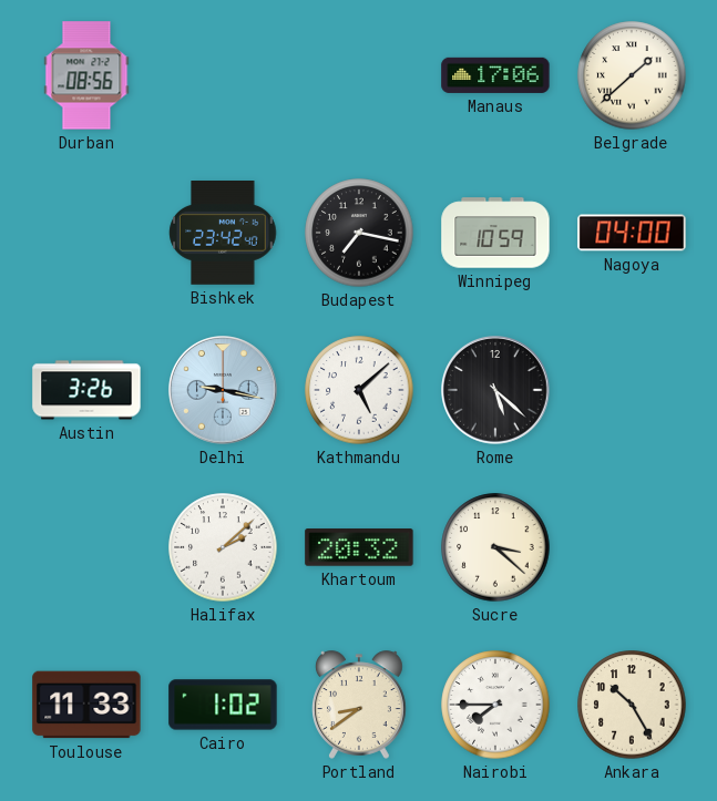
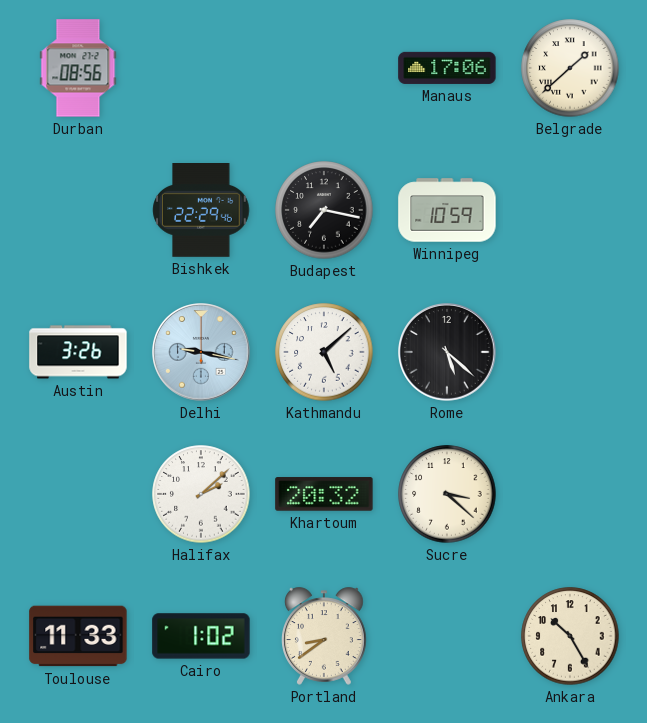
Bishkek: 23:42 -> 22:29 (201, 211)
Nagoya: 04:00 -> none (632, 233)
Nairobi: 7:45 -> none (495, 705)
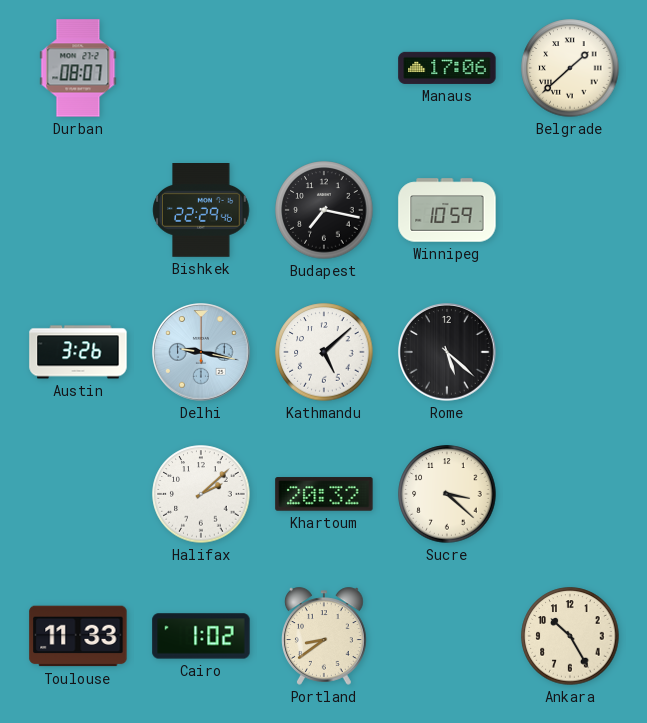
Durban: 08:56 -> 08:07 (78, 68)
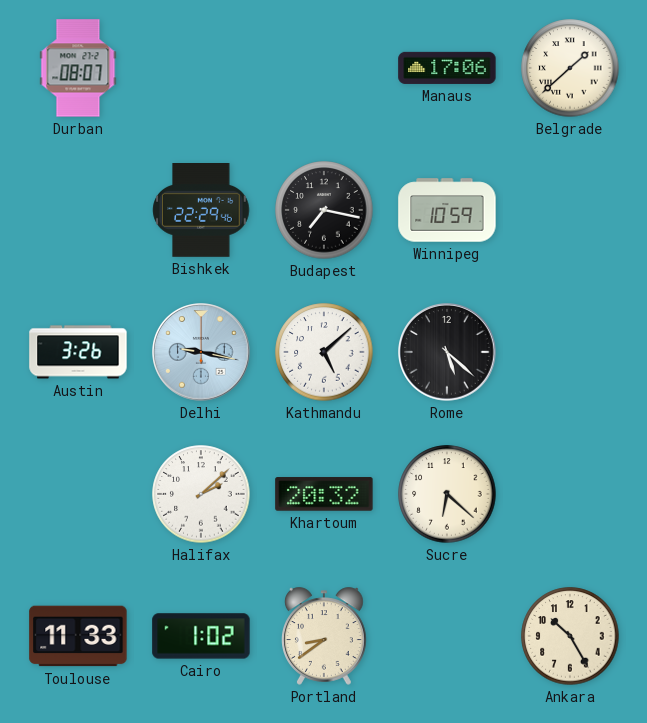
Sucre: 3:22 -> 6:22 (447, 494)
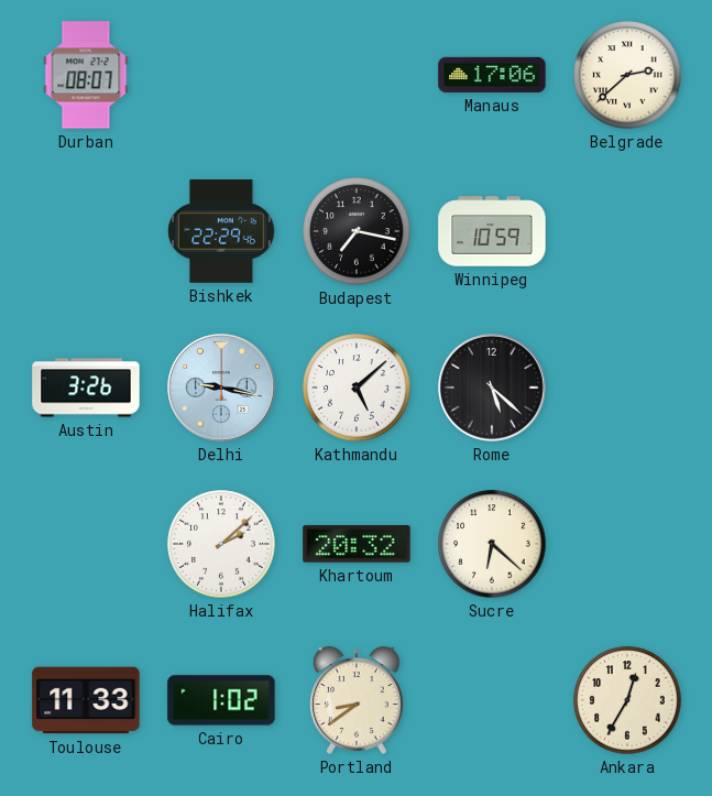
Belgrade: 1:38 -> 2:38 (627, 75)
Ankara: 10:25 -> 12:35 (627, 700)
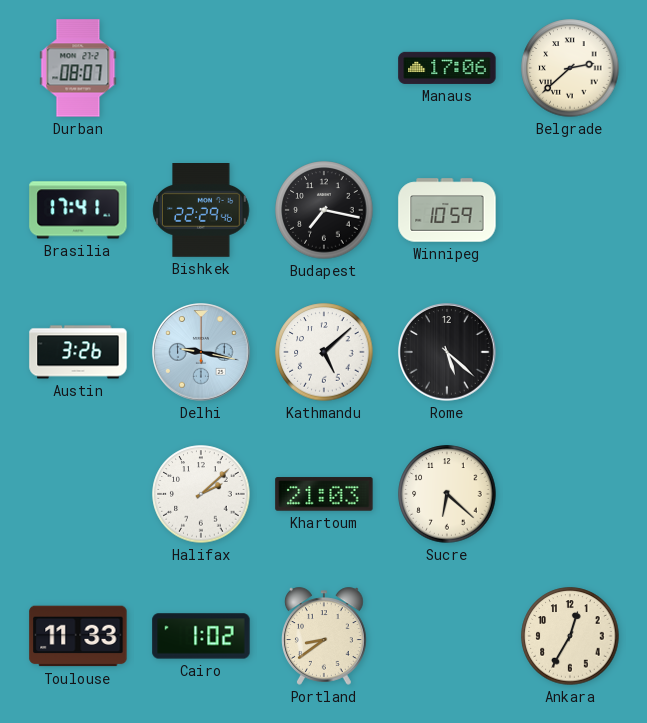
Brasilia: none -> 17:41 (78, 210)
Khartoum: 20:32 -> 21:03 (324, 494)
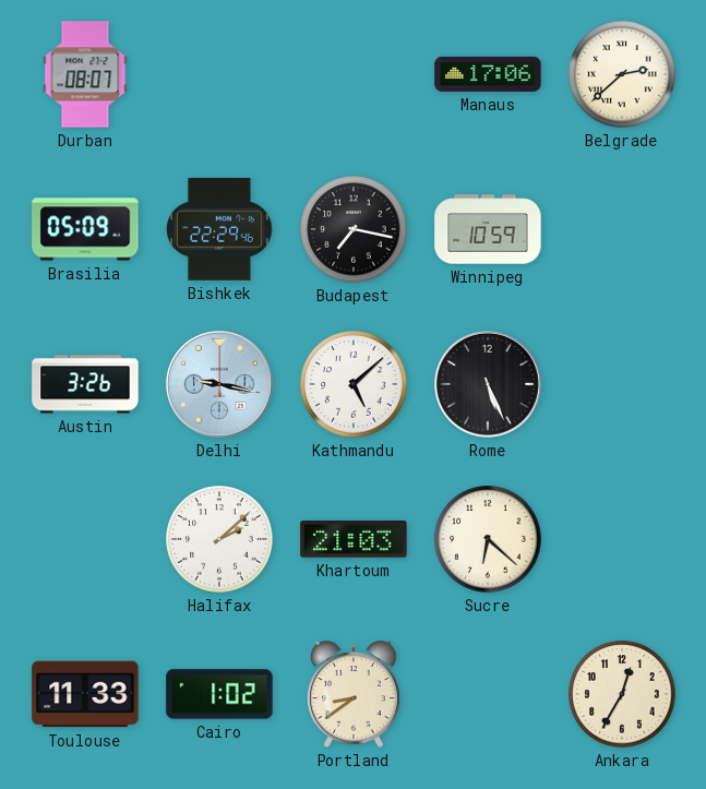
Brasilia: 17:41 -> 05:09 (85, 229)
Rome: 5:22 -> 5:26 (488, 384)
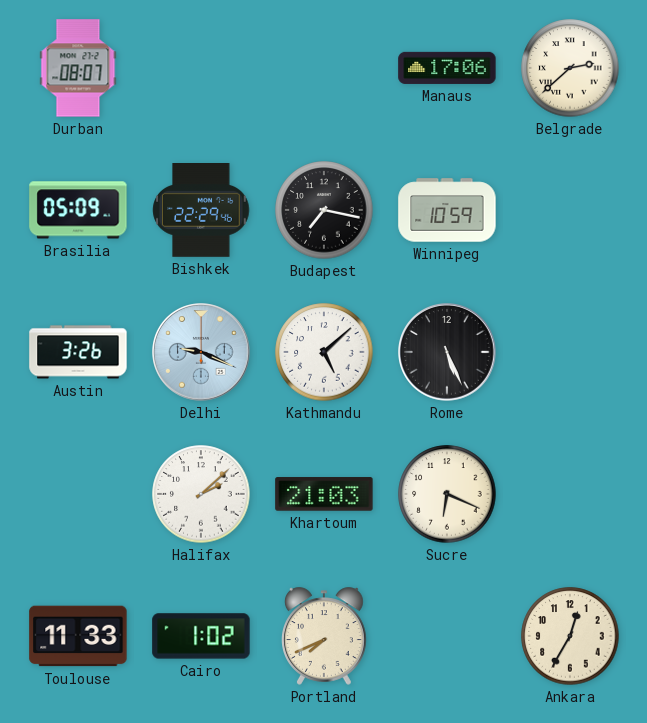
Delhi: 9:17 -> 9:19 (201, 352)
Sucre: 6:22 -> 6:19 (447, 494)
Portland: 8:39 -> 7:41 (325, 636)
